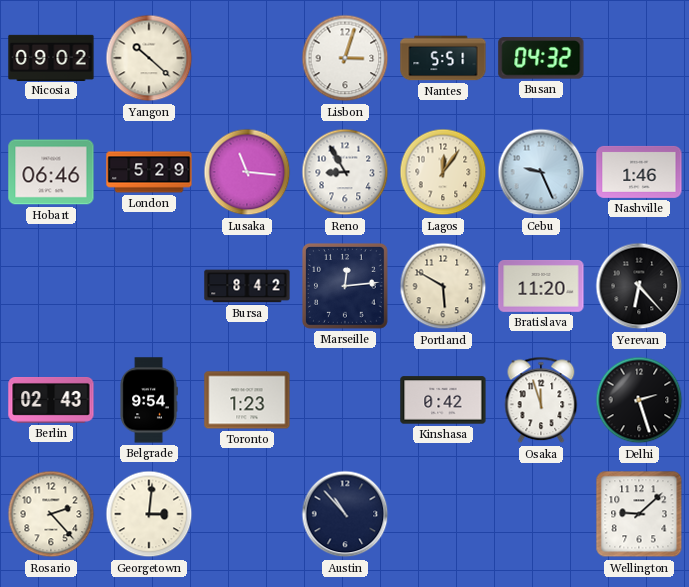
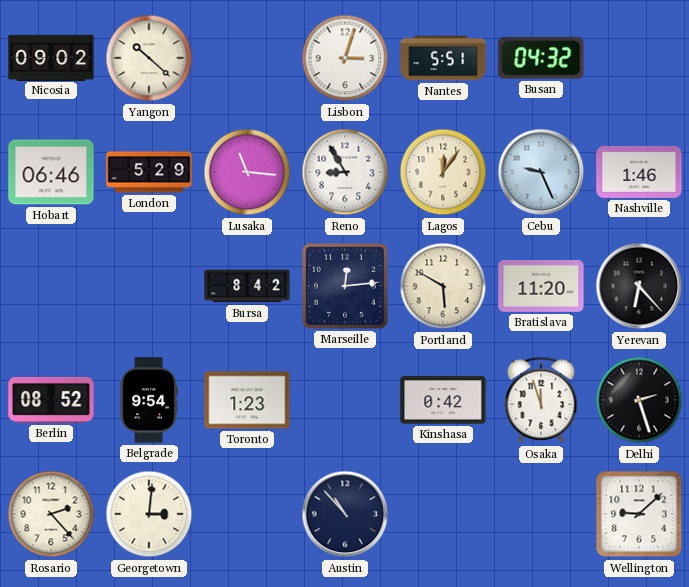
Berlin: 02:43 -> 08:52 (51, 401)
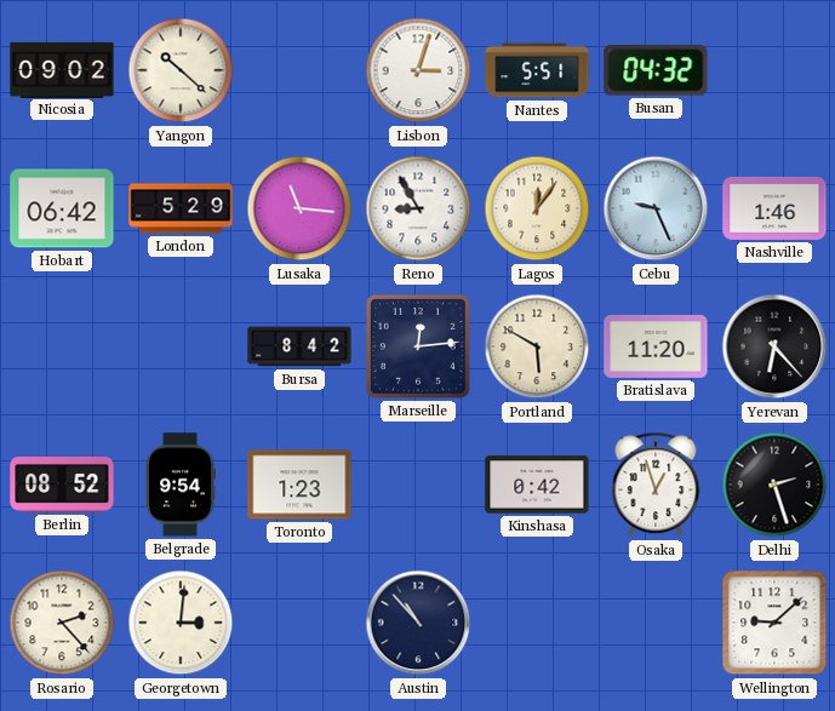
Hobart: 06:46 -> 06:42 (62, 208)
Osaka: 11:57 -> 12:57 (656, 484)
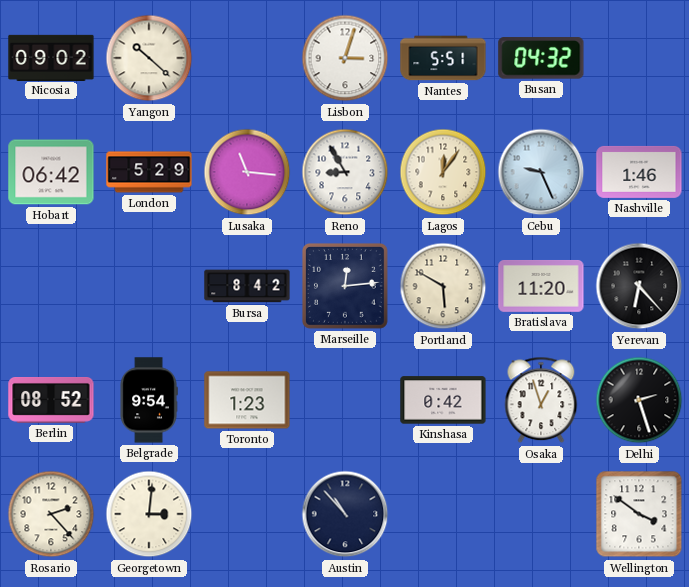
Wellington: 9:08 -> 3:51 (639, 514)
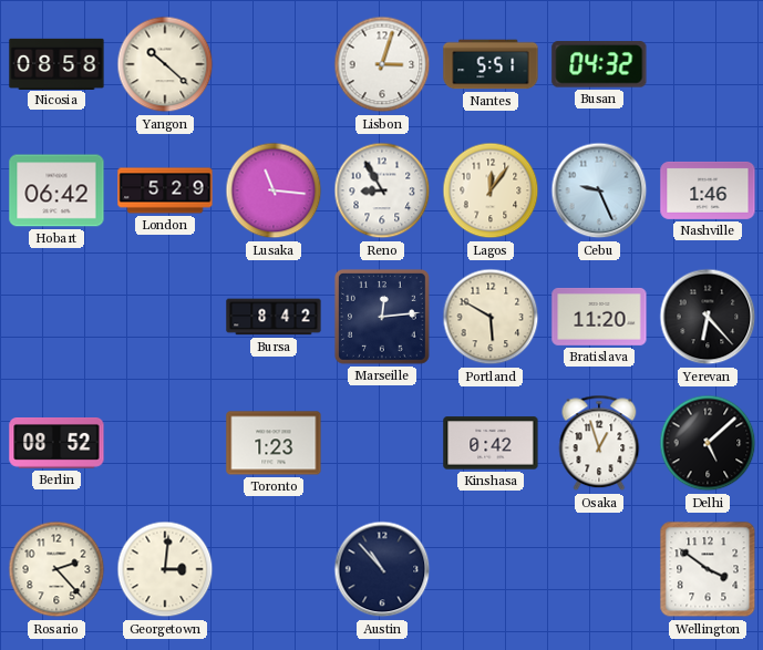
Nicosia: 09:02 -> 08:58 (56, 63)
Belgrade: 9:54 -> none (149, 400)
Delhi: 2:27 -> 5:08 (708, 443)
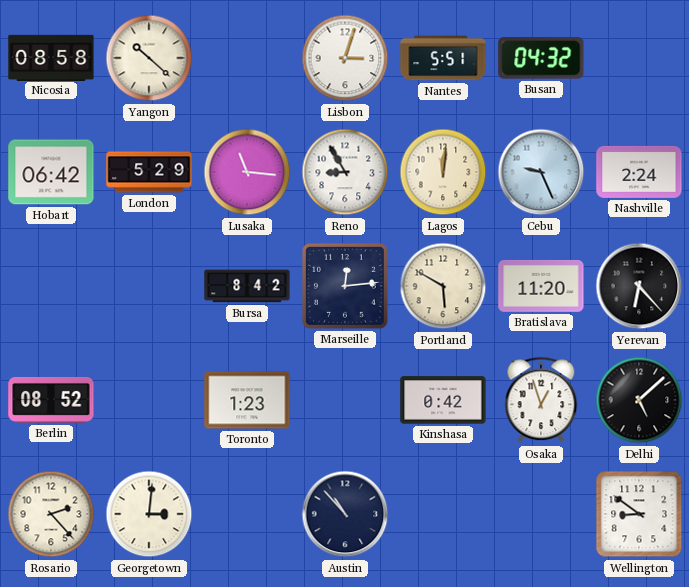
Lagos: 12:06 -> 12:01 (443, 172)
Nashville: 1:46 -> 2:24 (639, 172)
Wellington: 3:51 -> 8:51 (639, 514)
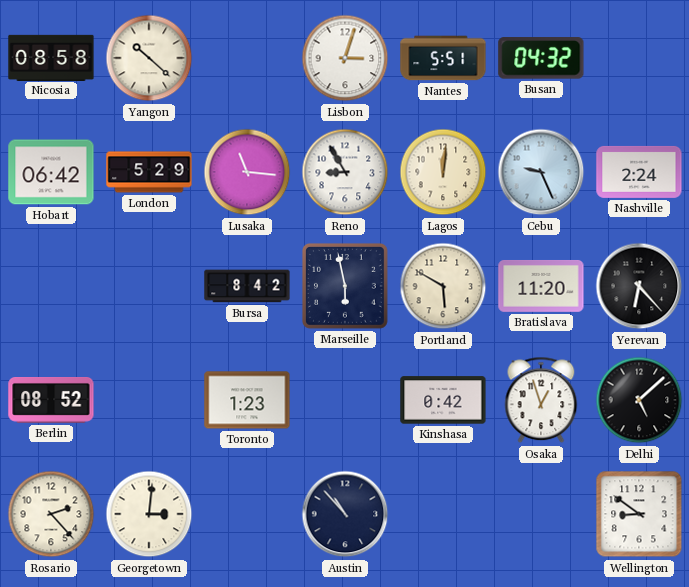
Marseille: 12:14 -> 5:58 (345, 286)
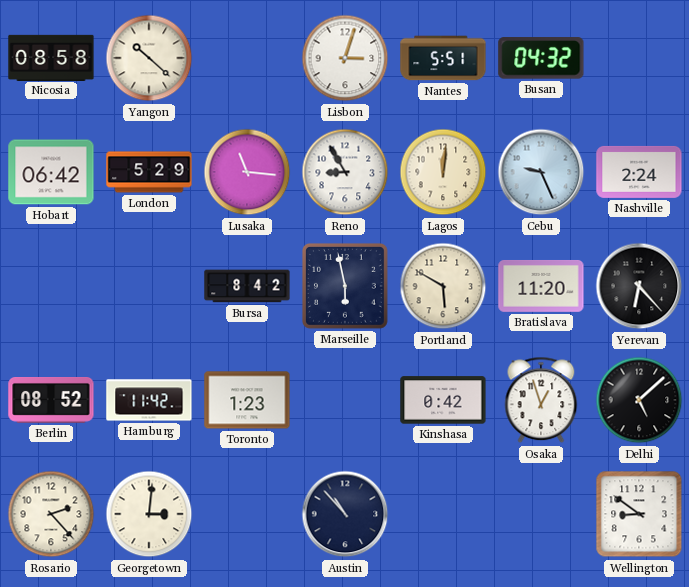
Hamburg: none -> 11:42 (149, 400)
